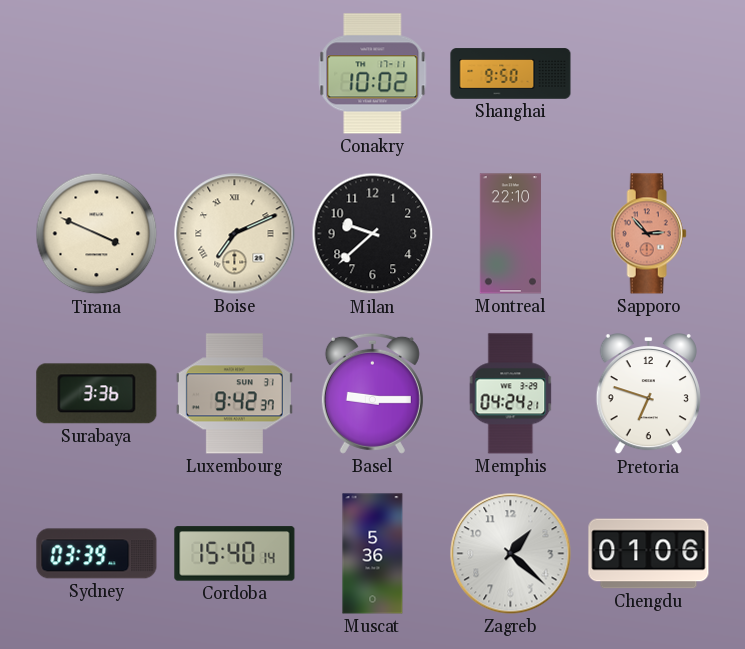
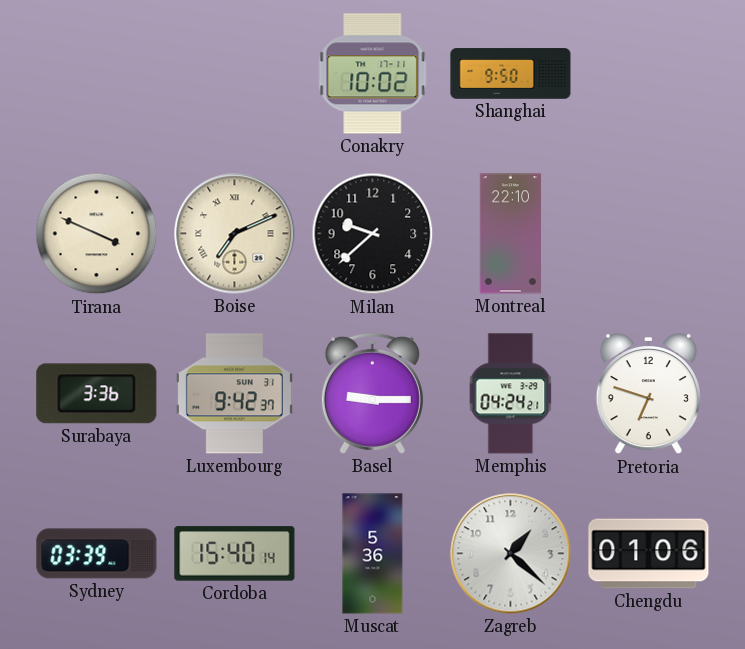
Sapporo: 2:53 -> none (648, 234)
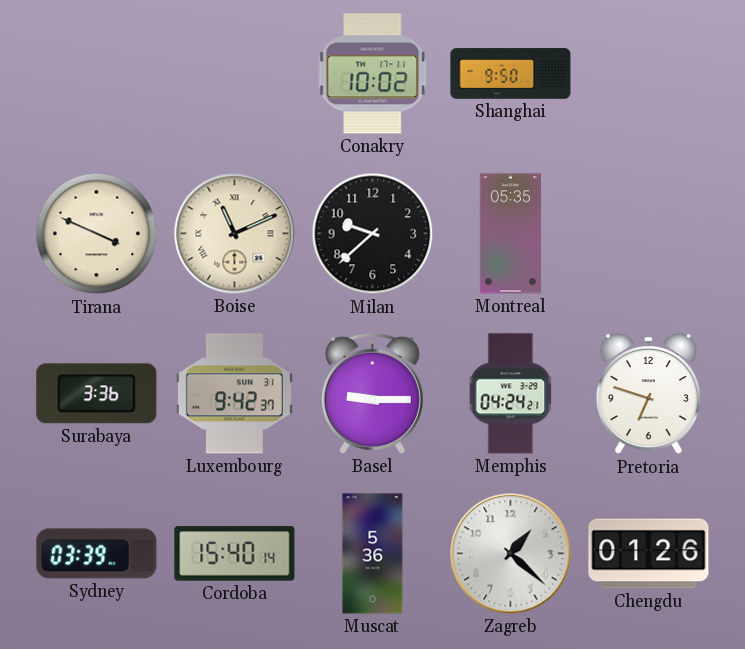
Boise: 7:11 -> 11:11 (235, 234)
Montreal: 22:10 -> 05:35 (510, 234)
Chengdu: 01:06 -> 01:26 (649, 554)
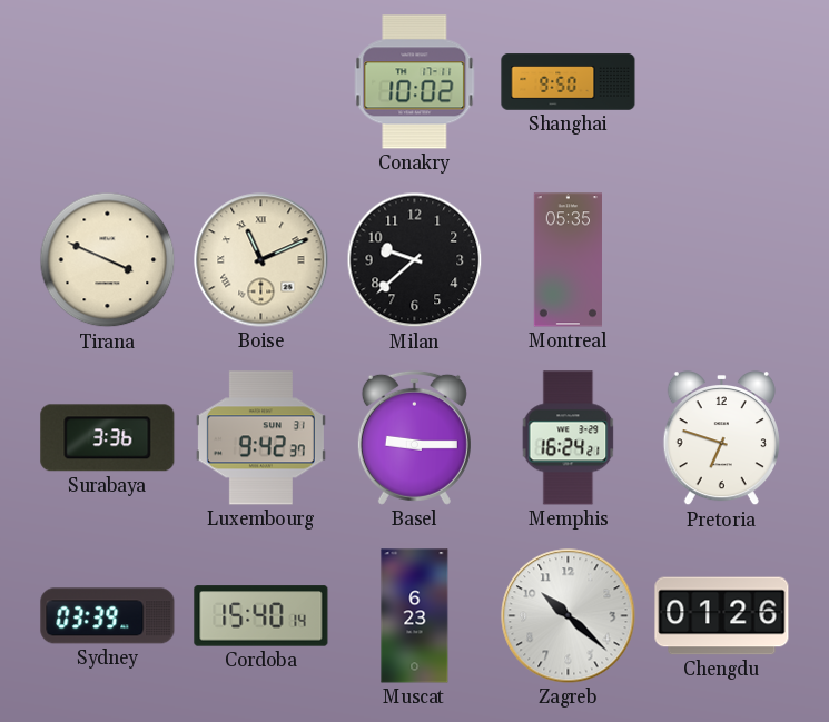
Memphis: 04:24 -> 16:24 (569, 438)
Muscat: 5:36 -> 6:23 (415, 616)
Zagreb: 1:22 -> 10:22 (569, 616)
